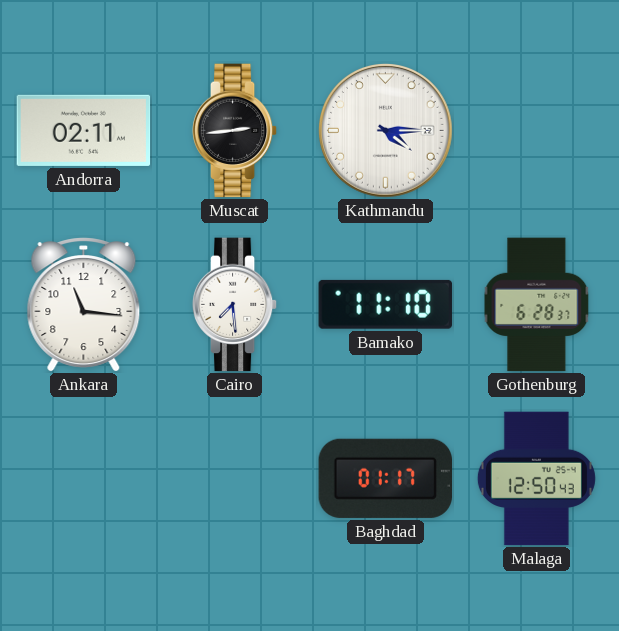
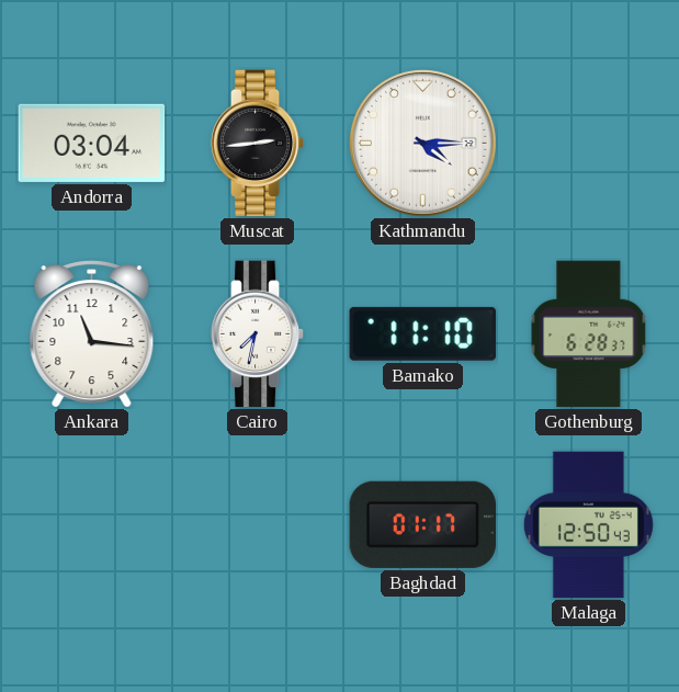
Andorra: 02:11 -> 03:04 (92, 143)
Cairo: 7:29 -> 7:32 (258, 334)
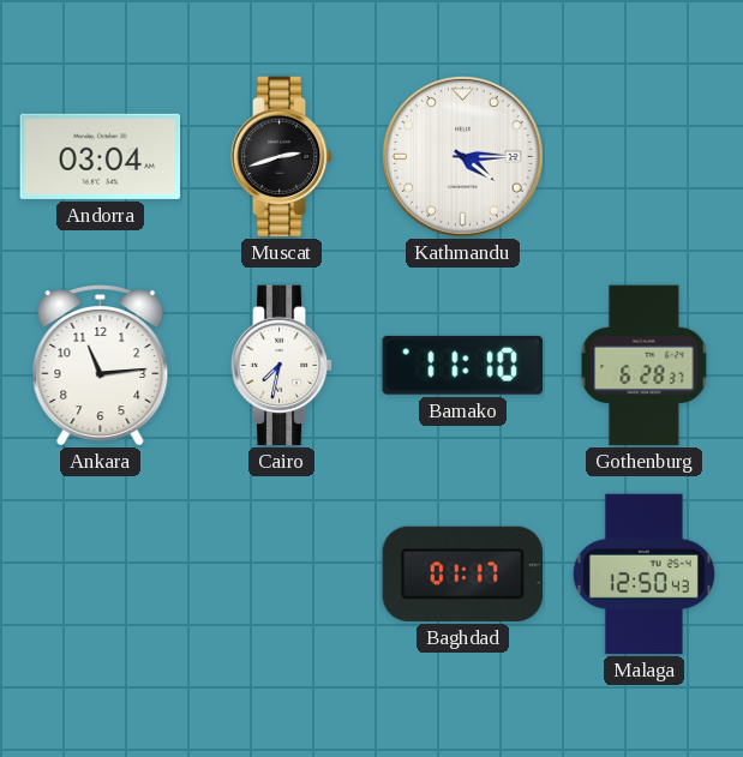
Muscat: 2:44 -> 2:42 (282, 157)
Ankara: 11:16 -> 11:14 (101, 366)
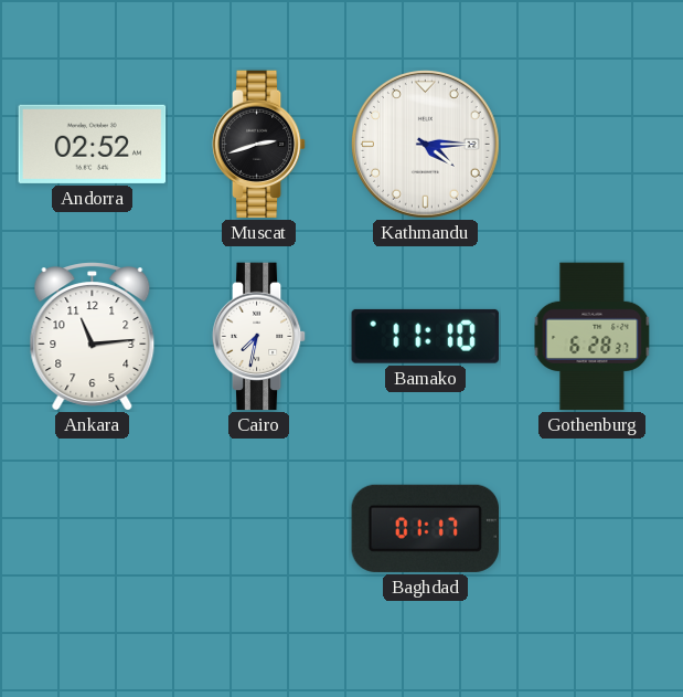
Andorra: 03:04 -> 02:52 (93, 144)
Malaga: 12:50 -> none (643, 575)
